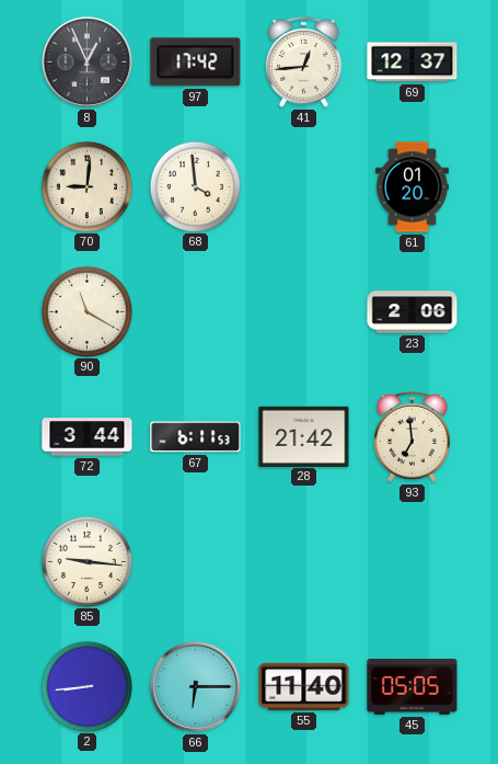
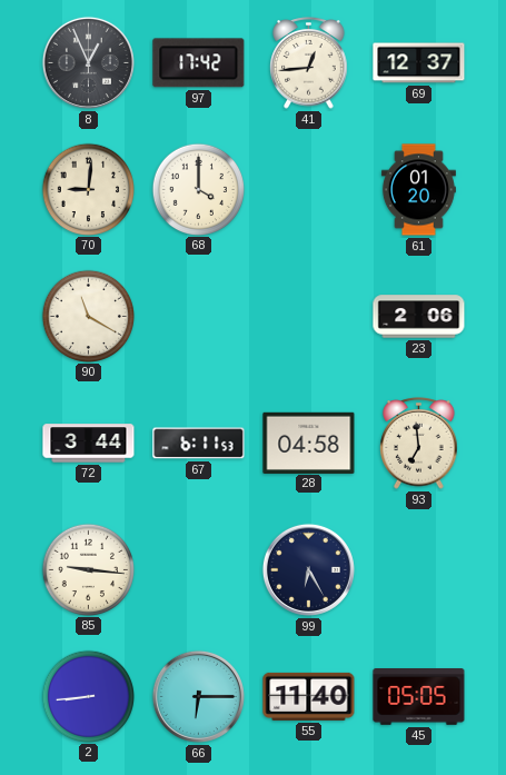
68: 3:59 -> 4:00 (198, 189)
28: 21:42 -> 04:58 (309, 443)
99: none -> 6:25 (308, 569)
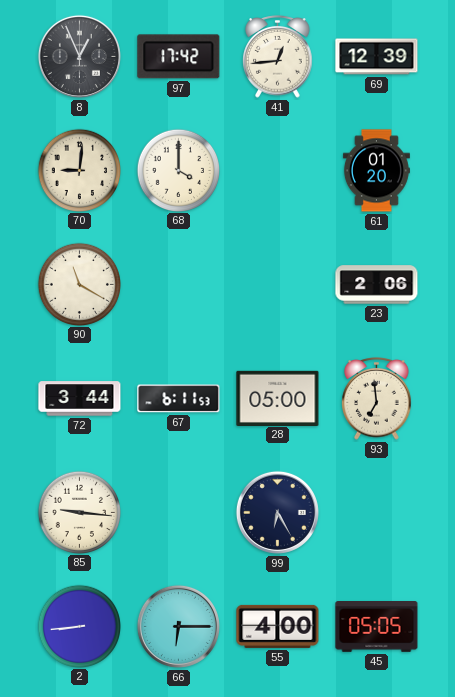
69: 12:37 -> 12:39 (377, 57)
28: 04:58 -> 05:00 (278, 398)
55: 11:40 -> 4:00 (278, 626)
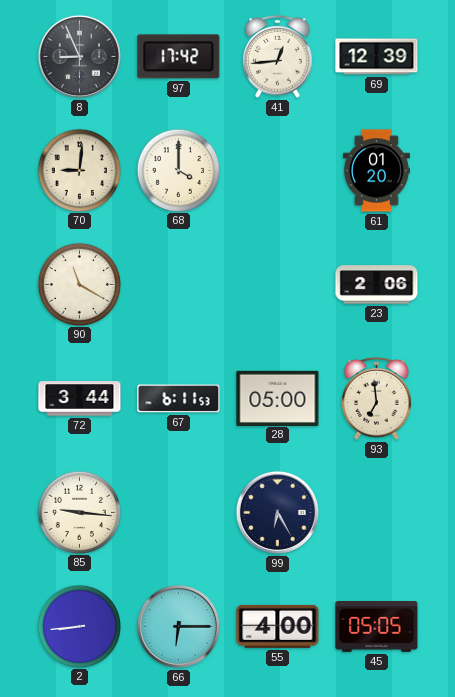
8: 12:56 -> 8:56 (79, 56)
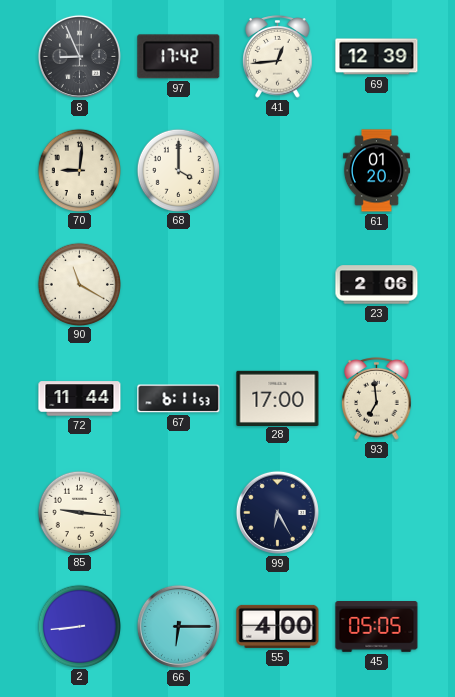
72: 3:44 -> 11:44 (80, 399)
28: 05:00 -> 17:00 (278, 398)
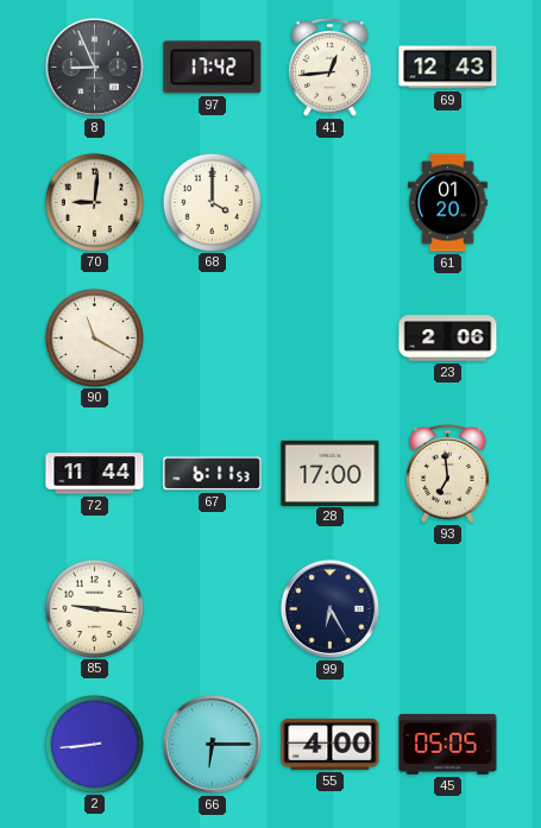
69: 12:39 -> 12:43 (448, 68)
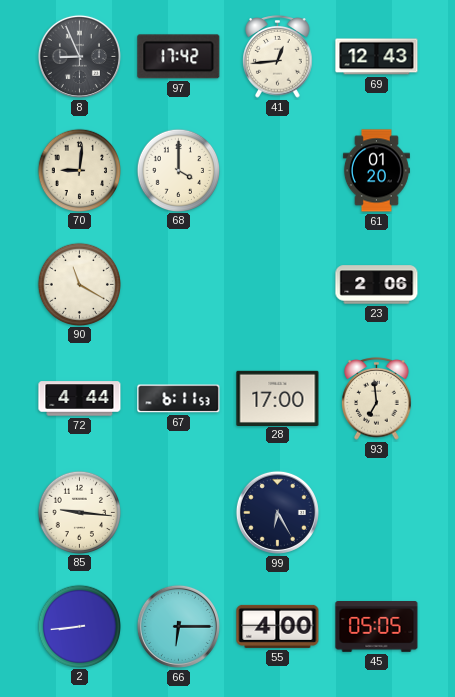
72: 11:44 -> 4:44 (80, 399)
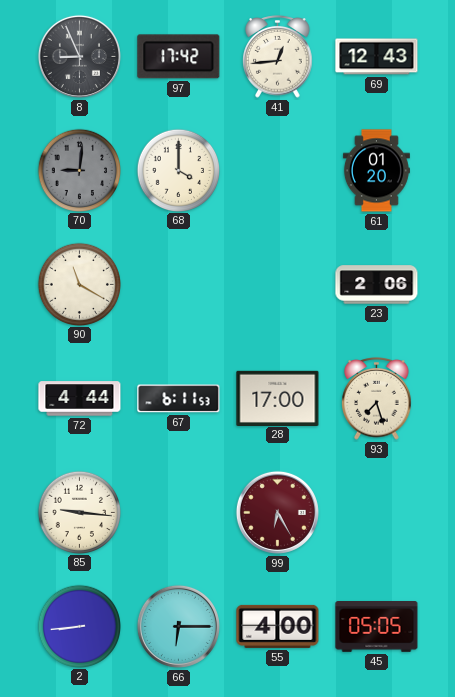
70 dial: cream -> grey (79, 170)
93: 6:59 -> 7:27 (377, 399)
99 dial: navy -> burgundy (277, 512)
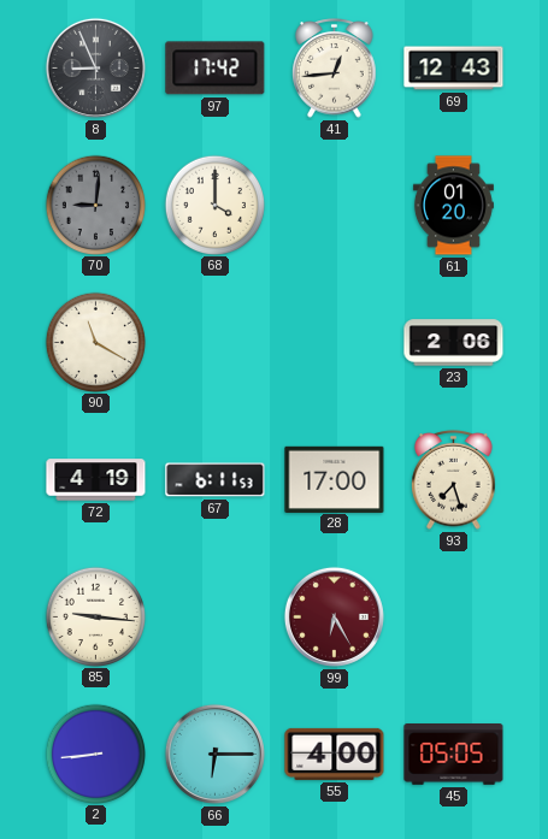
72: 4:44 -> 4:19 (96, 480)
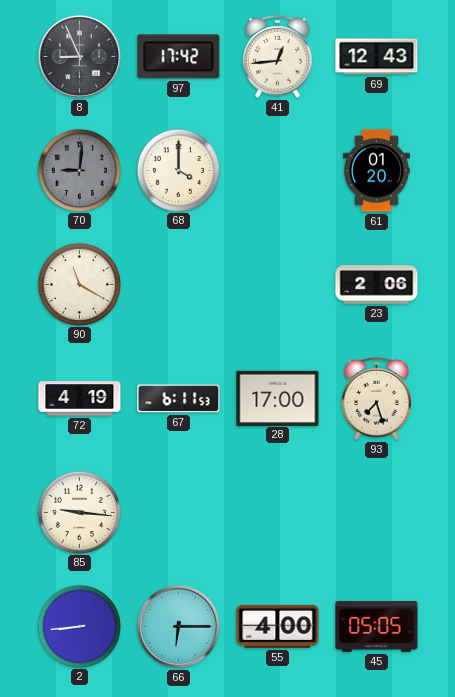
99: 6:25 -> none (334, 616)
